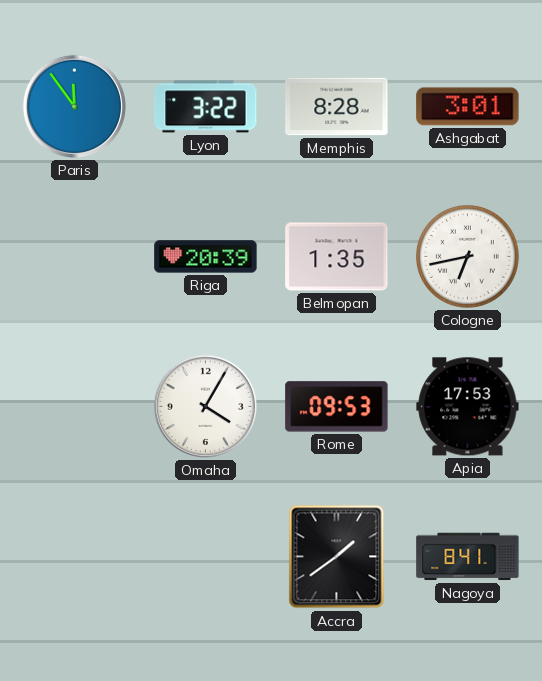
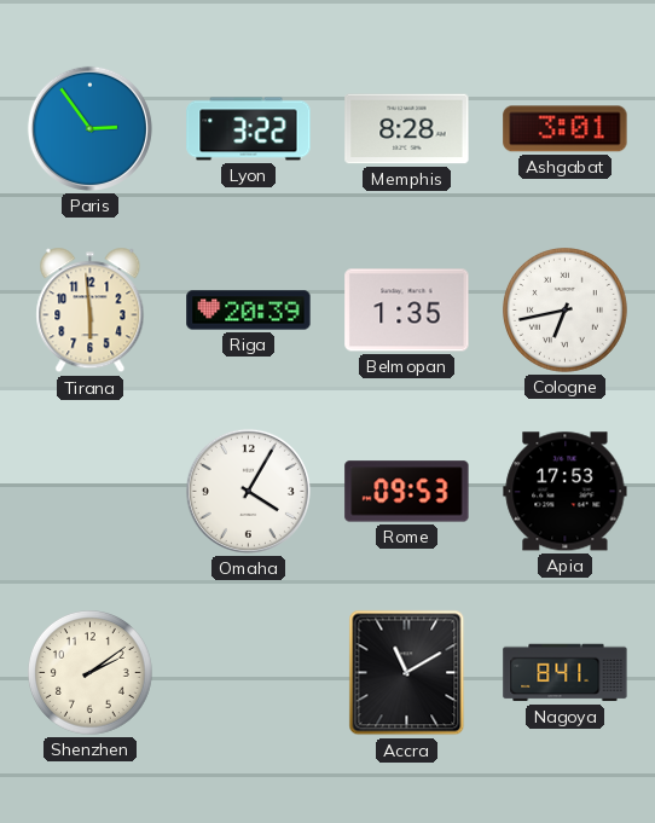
Paris: 11:54 -> 2:54 (89, 128)
Tirana: none -> 5:59 (91, 311)
Shenzhen: none -> 2:09 (91, 673)
Accra: 1:39 -> 11:10 (407, 673)
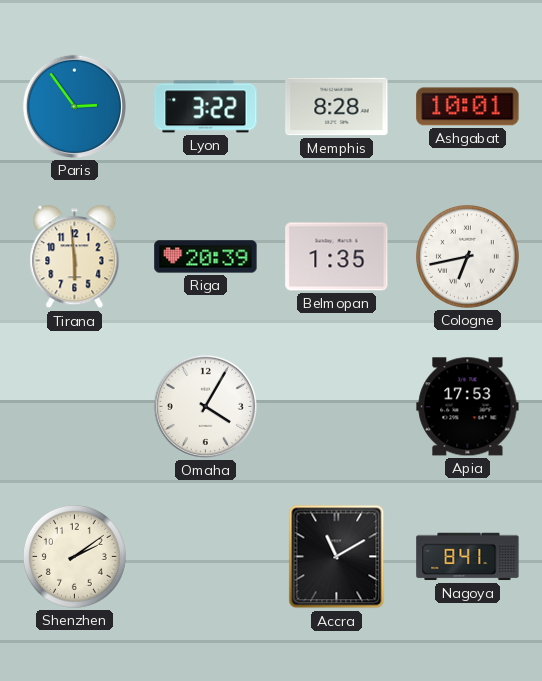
Ashgabat: 3:01 -> 10:01 (468, 107)
Rome: 09:53 -> none (407, 492)
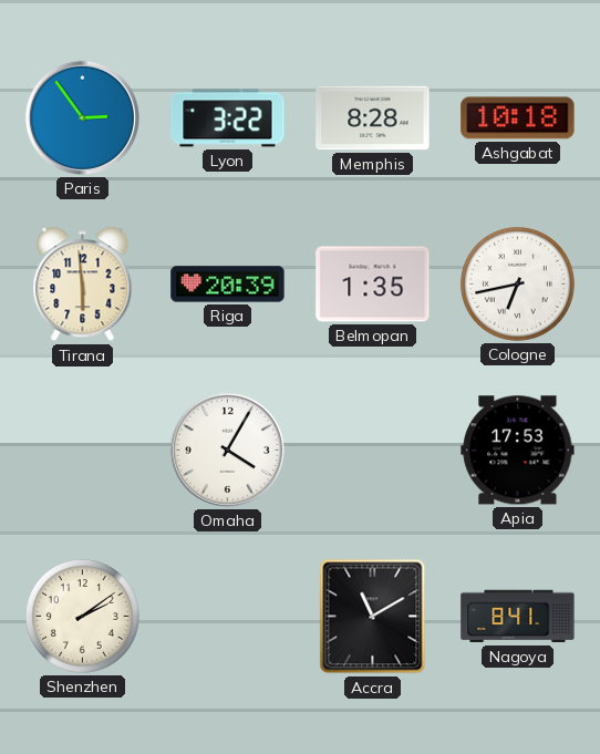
Ashgabat: 10:01 -> 10:18 (518, 118)
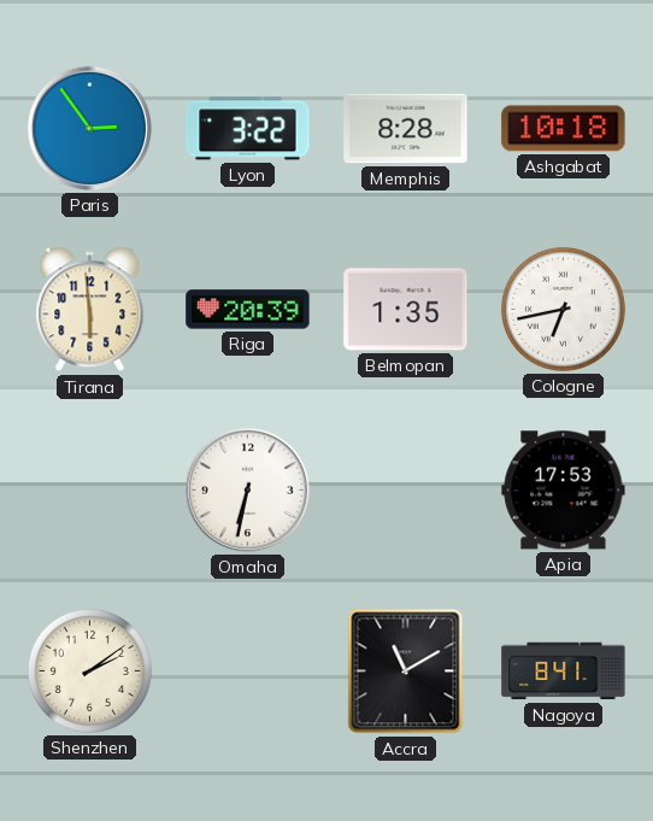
Omaha: 4:05 -> 6:32 (247, 489)
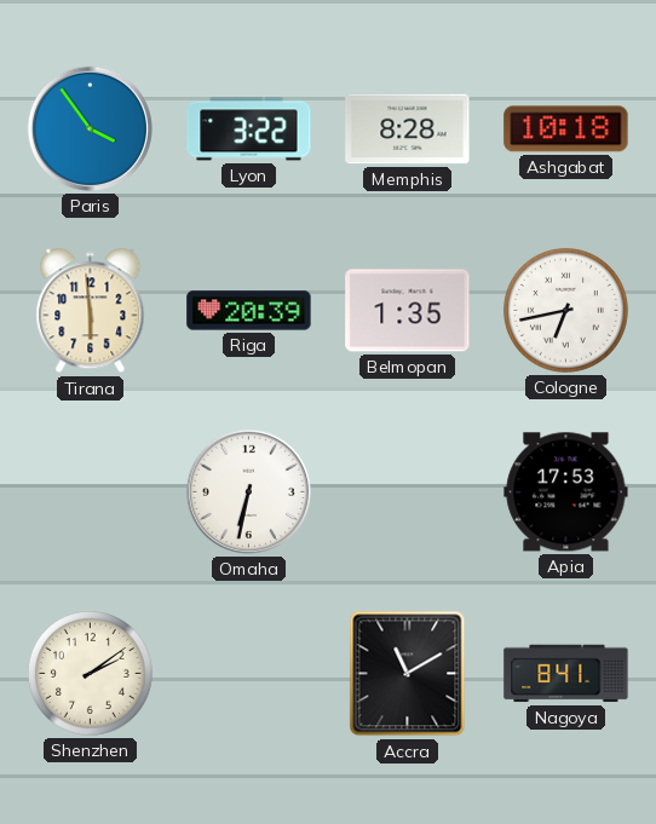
Paris: 2:54 -> 3:54 (90, 128)
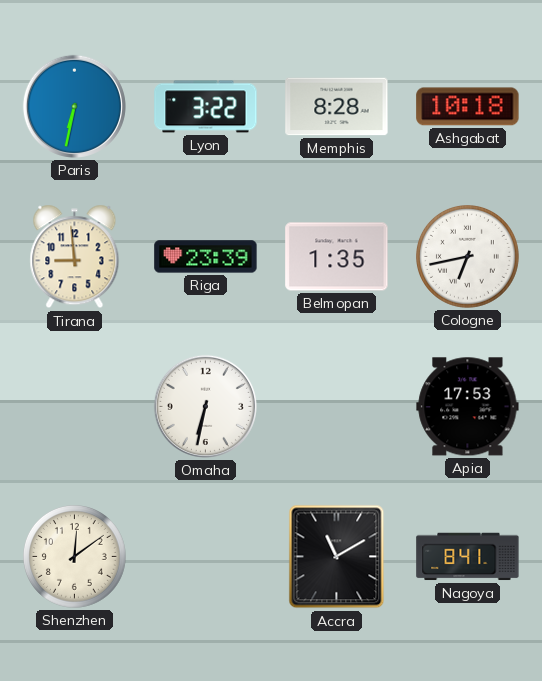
Paris: 3:54 -> 6:32 (74, 106)
Tirana: 5:59 -> 8:59 (75, 257)
Riga: 20:39 -> 23:39 (206, 257)
Shenzhen: 2:09 -> 12:09 (75, 557)
